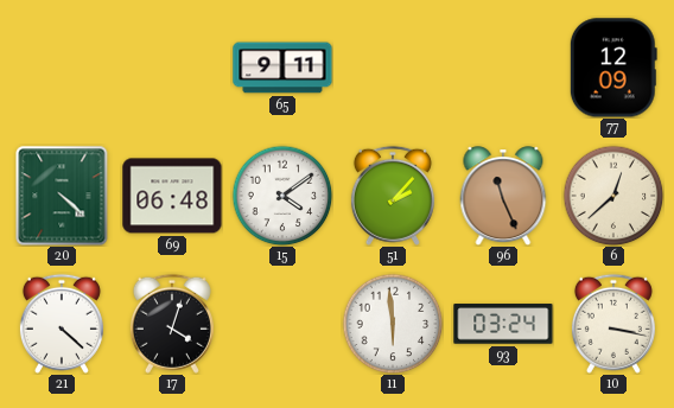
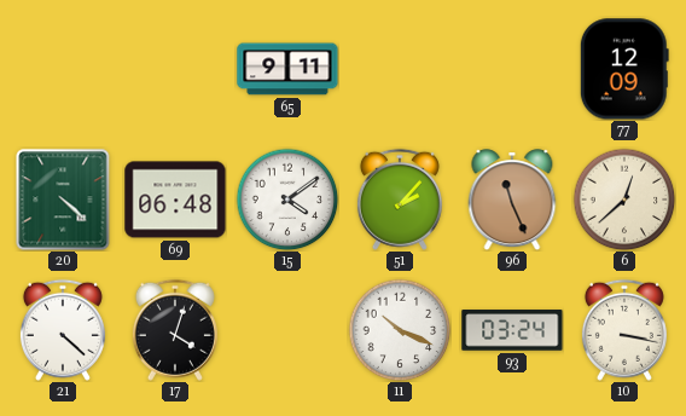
11: 5:59 -> 10:19 (400, 330)
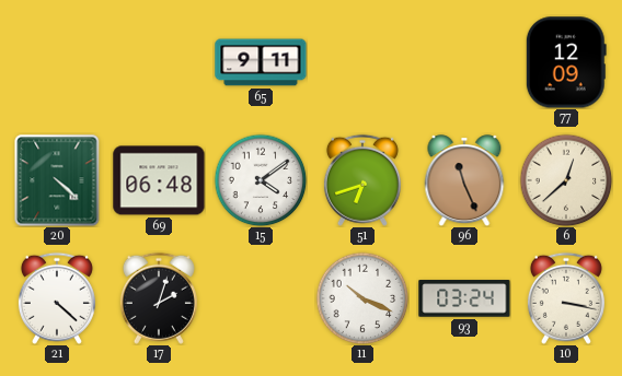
51: 2:07 -> 6:42 (362, 180)
17: 4:03 -> 2:03 (159, 298)
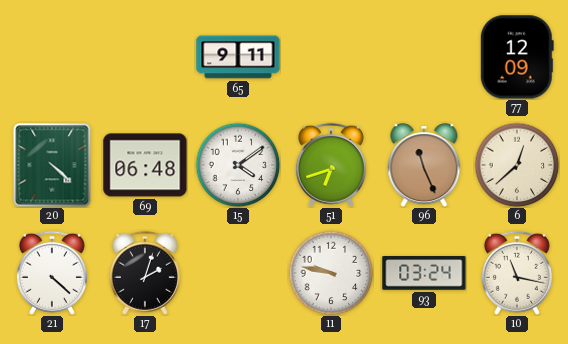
11: 10:19 -> 9:47 (331, 273)
10: 3:17 -> 11:17 (517, 273)
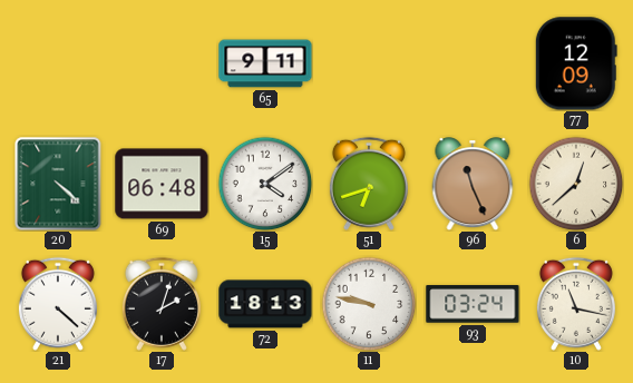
72: none -> 18:13 (265, 304)
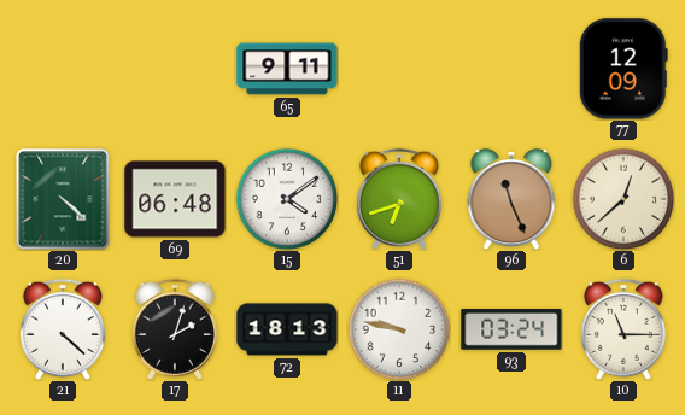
10: 11:17 -> 11:15 (623, 329)
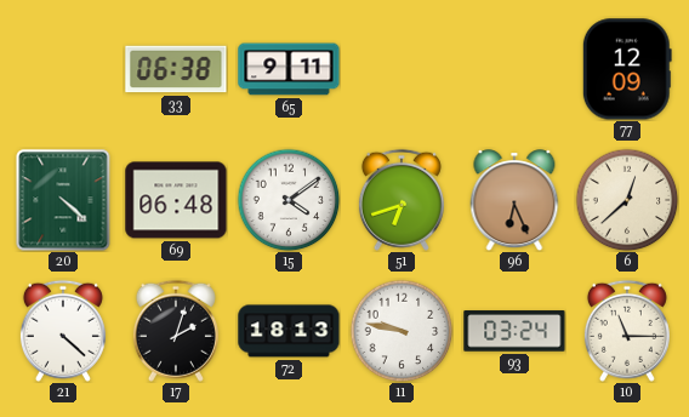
33: none -> 06:38 (176, 69)
96: 11:26 -> 6:26 (514, 200)
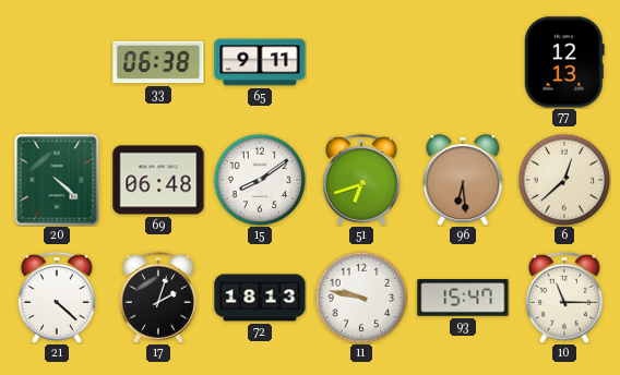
77: 12:09 -> 12:13 (564, 62)
15: 4:09 -> 8:09 (260, 180)
96: 6:26 -> 6:29 (463, 180)
93: 03:24 -> 15:47 (463, 298)
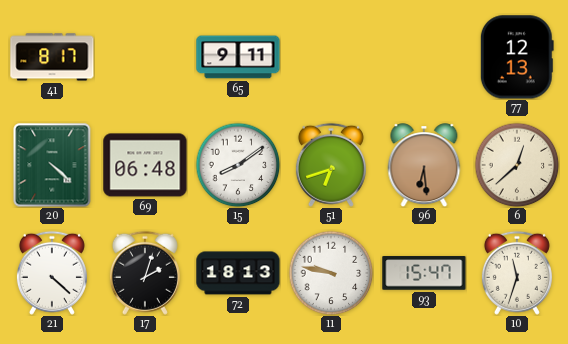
41: none -> 8:17 (52, 57)
33: 06:38 -> none (158, 62)
10: 11:15 -> 11:33 (517, 273)
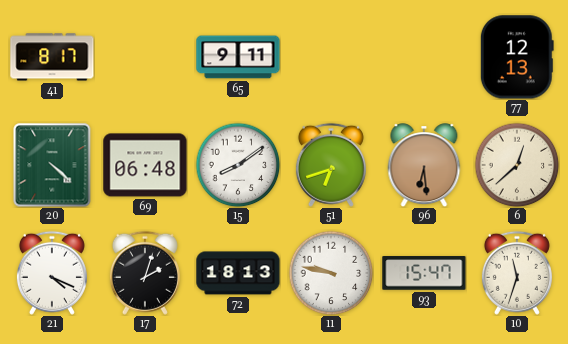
21: 4:22 -> 4:19 (52, 273)
